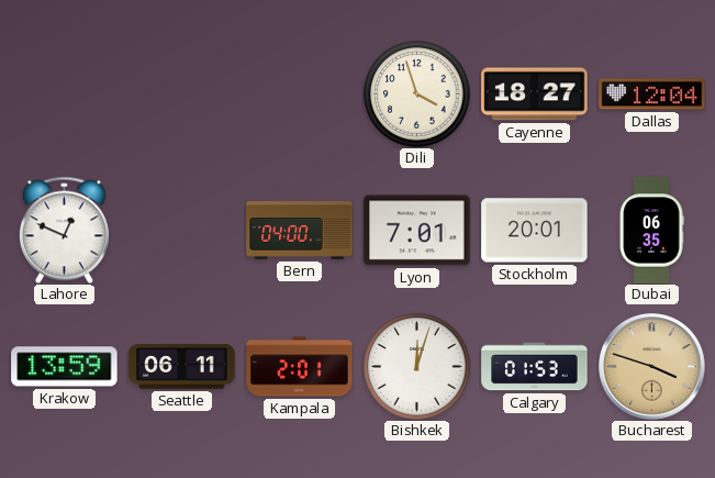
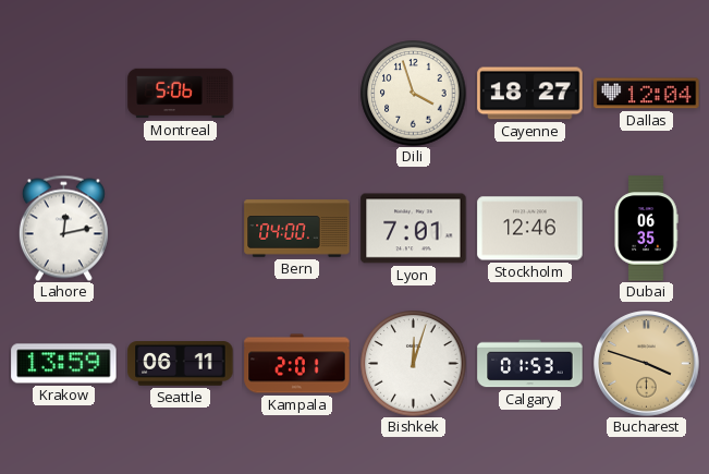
Montreal: none -> 5:06 (181, 94)
Lahore: 12:49 -> 12:13 (63, 228)
Stockholm: 20:01 -> 12:46 (530, 229)
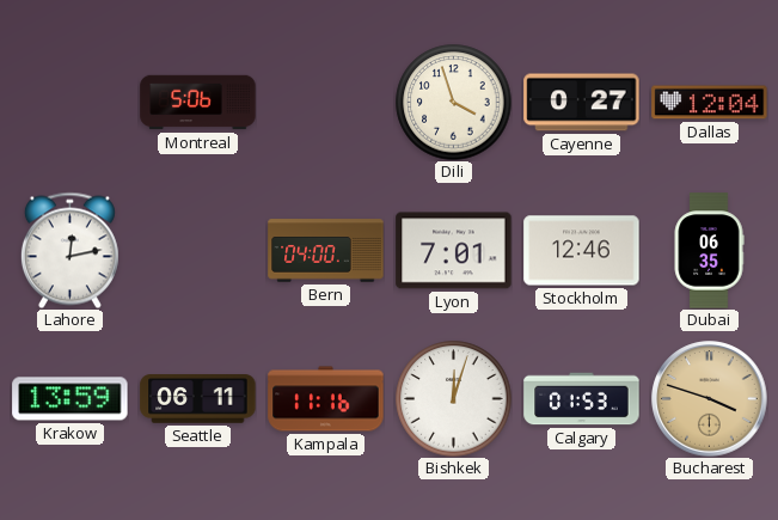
Cayenne: 18:27 -> 0:27 (582, 103)
Kampala: 2:01 -> 11:16 (326, 399)
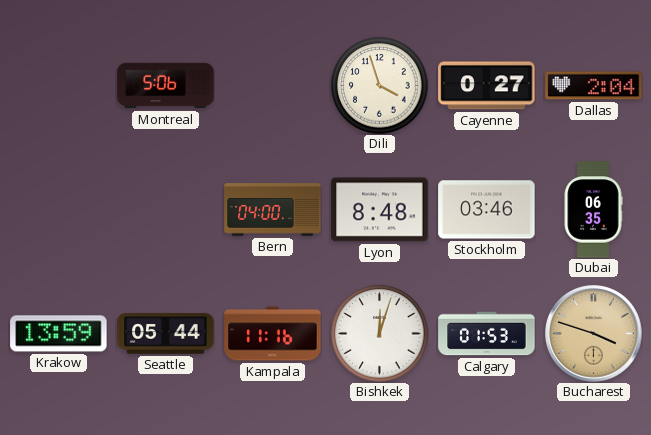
Dallas: 12:04 -> 2:04 (594, 86)
Lahore: 12:13 -> none (69, 250)
Lyon: 7:01 -> 8:48 (380, 210)
Stockholm: 12:46 -> 03:46 (487, 210)
Seattle: 06:11 -> 05:44 (166, 334)
